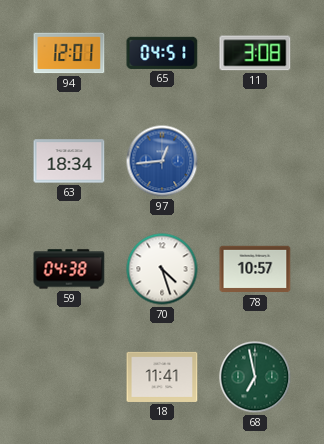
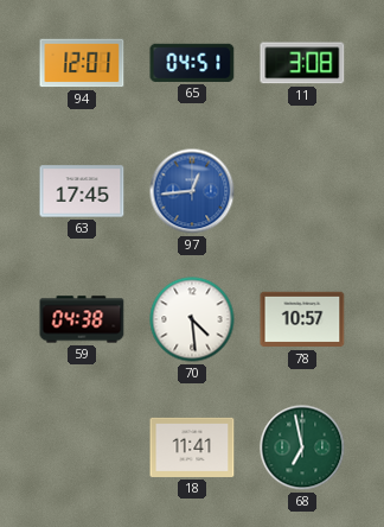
63: 18:34 -> 17:45 (82, 191)
70: 4:27 -> 4:29 (192, 319)
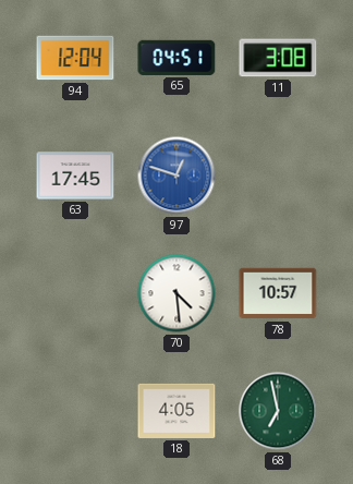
94: 12:01 -> 12:04 (75, 58)
97: 12:44 -> 12:48 (176, 176)
59: 04:38 -> none (82, 319)
18: 11:41 -> 4:05 (176, 411)
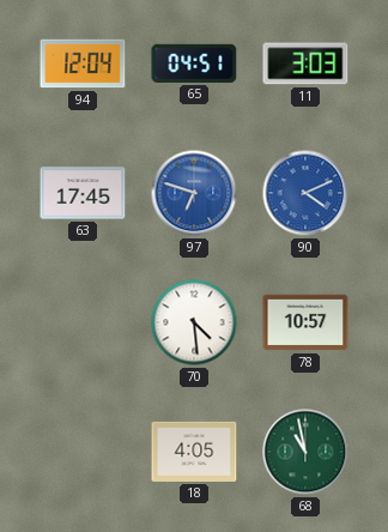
11: 3:08 -> 3:03 (305, 64)
97: 12:48 -> 6:48 (194, 193)
90: none -> 4:11 (305, 193)
68: 6:58 -> 10:58 (305, 452)
